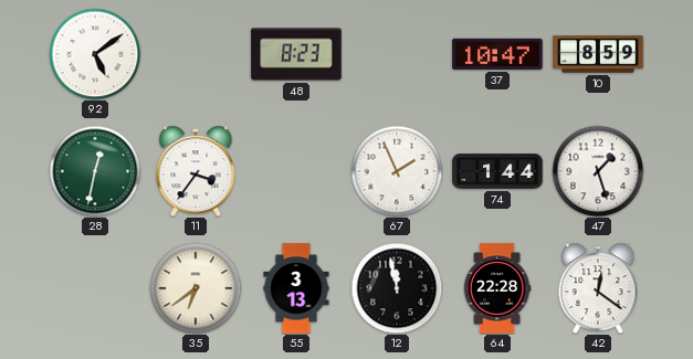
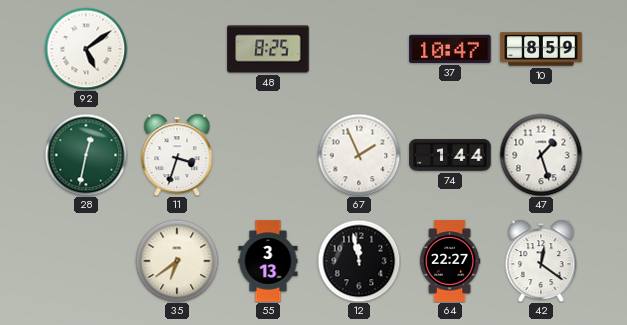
48: 8:23 -> 8:25 (268, 49)
11: 3:36 -> 3:33 (177, 155)
64: 22:28 -> 22:27 (450, 261)
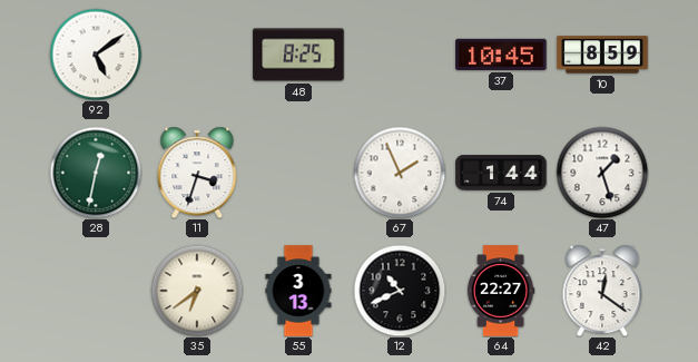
37: 10:47 -> 10:45 (501, 55)
12: 11:58 -> 10:41 (400, 291)
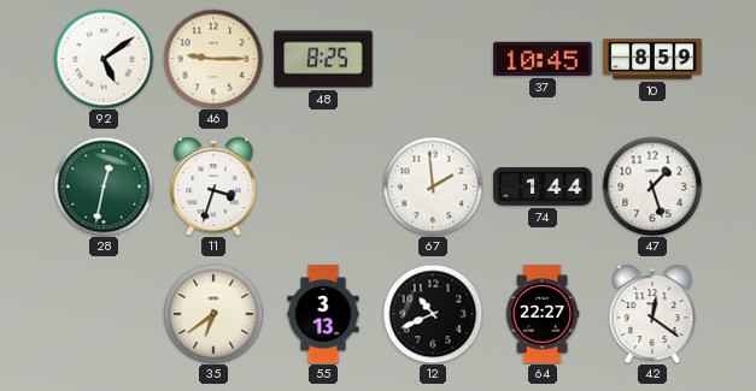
46: none -> 9:15 (213, 59)
67: 1:56 -> 1:59 (433, 186)
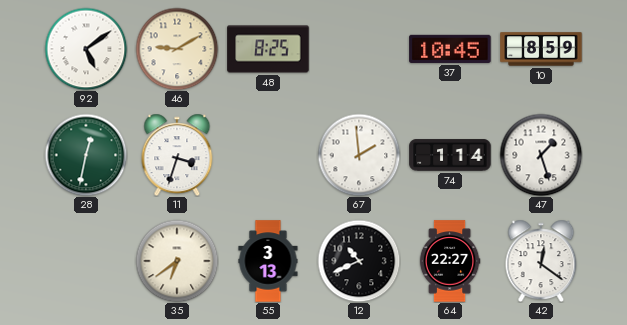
46: 9:15 -> 9:10 (177, 49)
74: 1:44 -> 1:14 (450, 155)
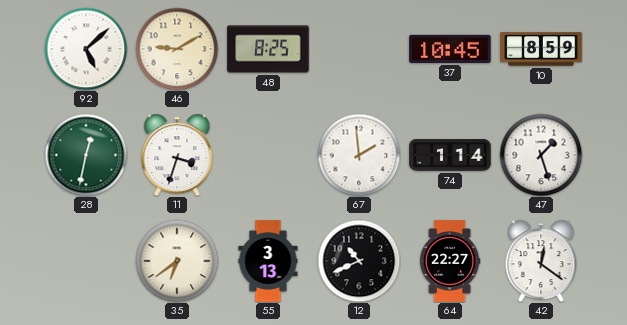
92: 5:09 -> 5:08 (86, 49)
